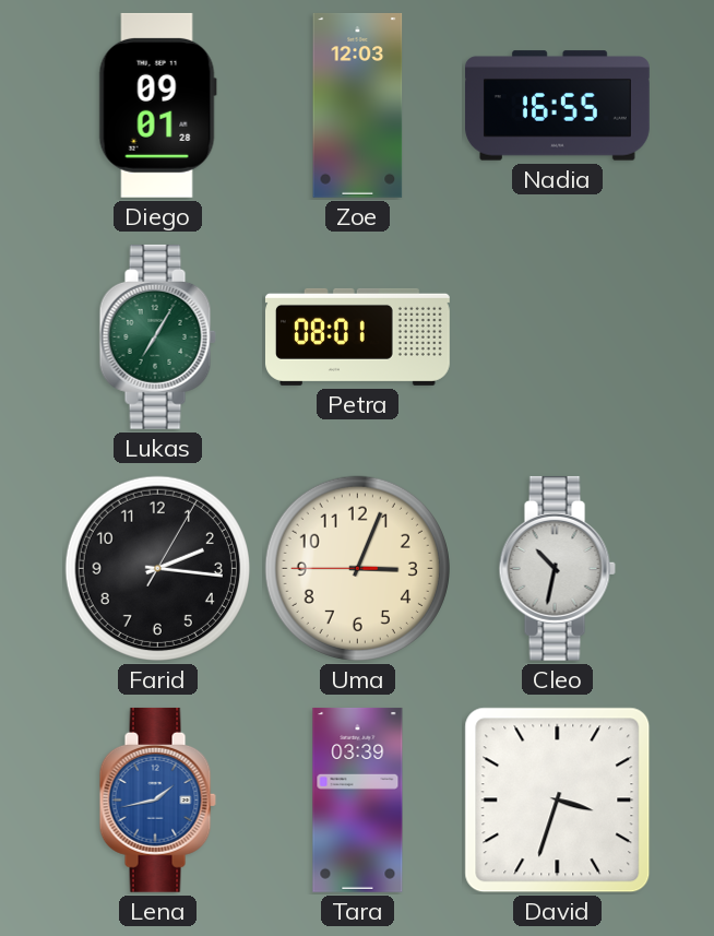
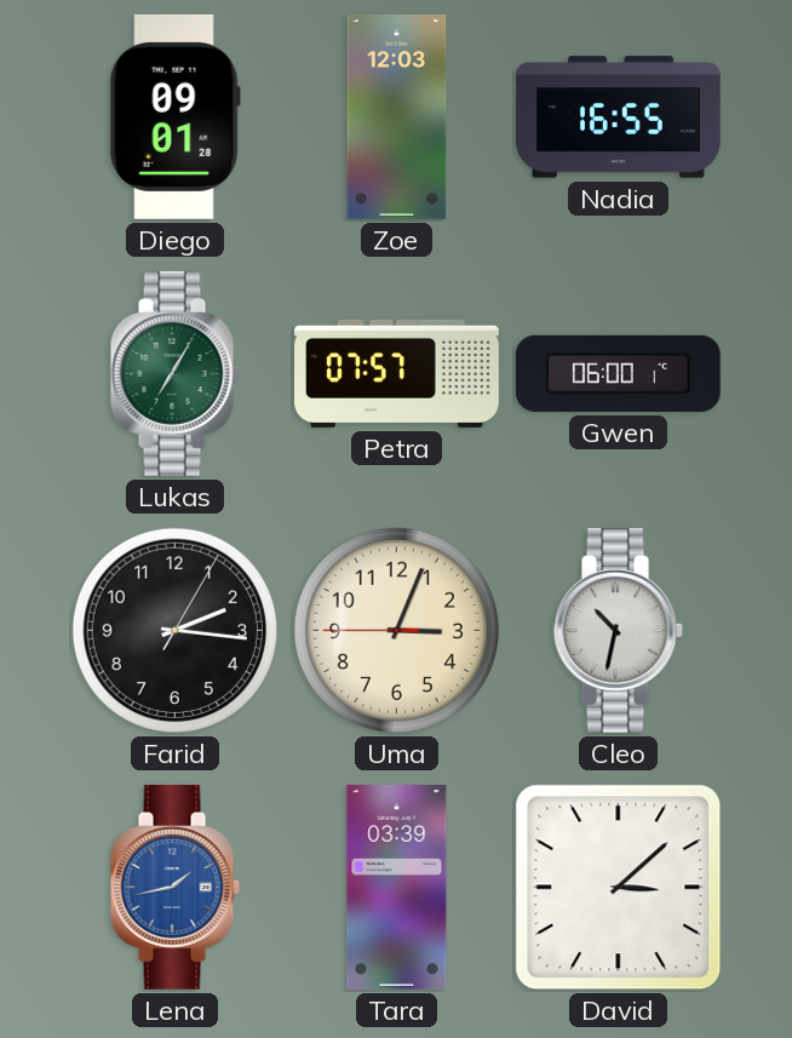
Petra: 08:01 -> 07:57 (397, 373)
Gwen: none -> 06:00 (618, 373)
David: 3:33 -> 3:08 (619, 888)
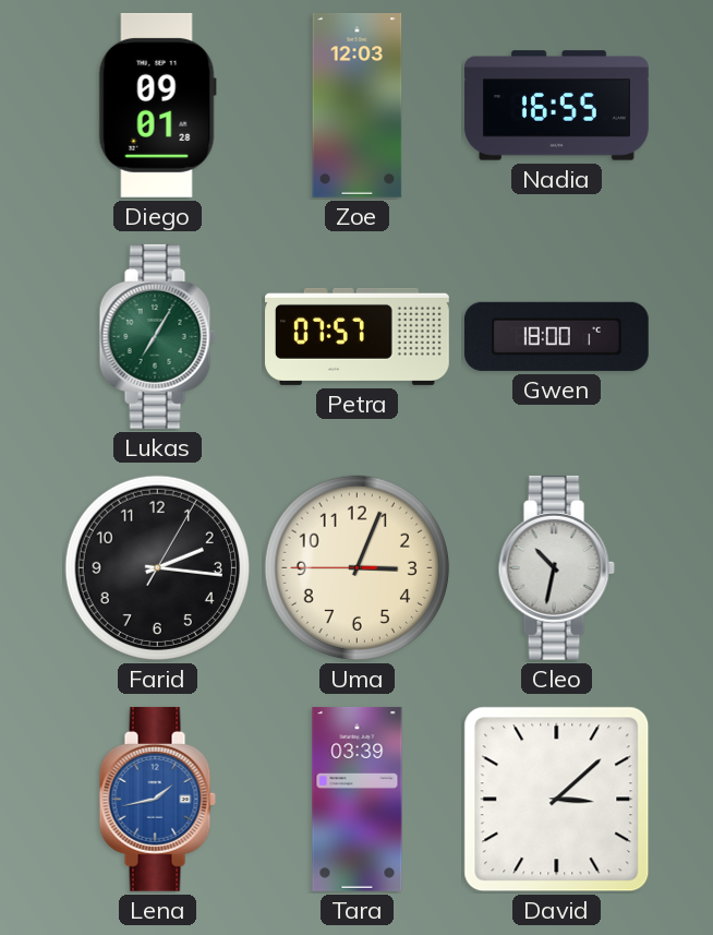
Gwen: 06:00 -> 18:00 (556, 336)
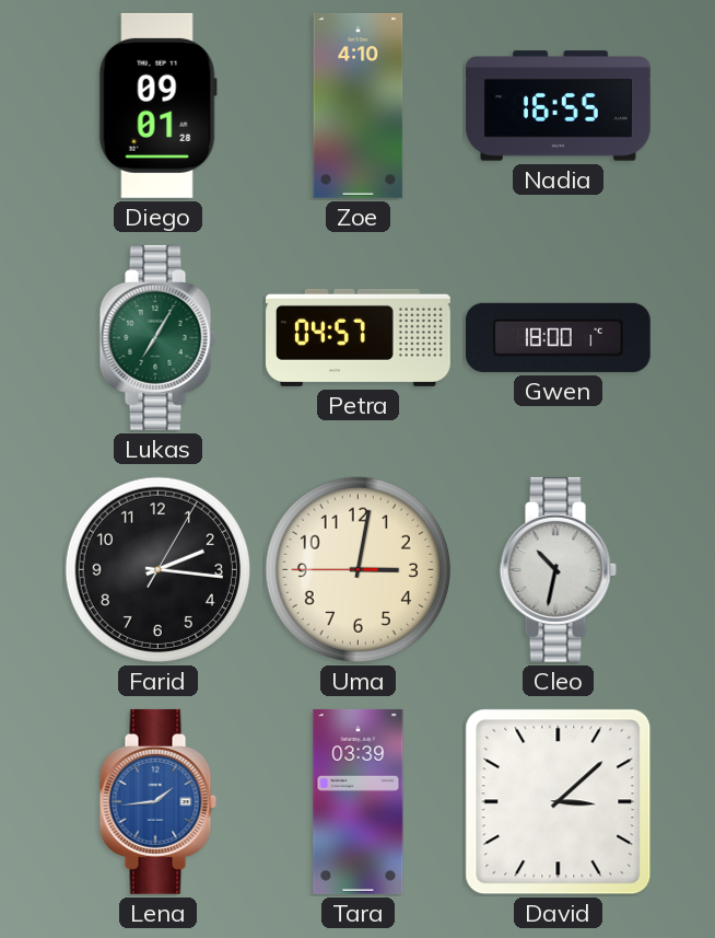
Zoe: 12:03 -> 4:10 (359, 105)
Petra: 07:57 -> 04:57 (359, 337)
Uma: 3:03 -> 3:01 (357, 569)
Lena: 1:43 -> 1:44 (157, 801)
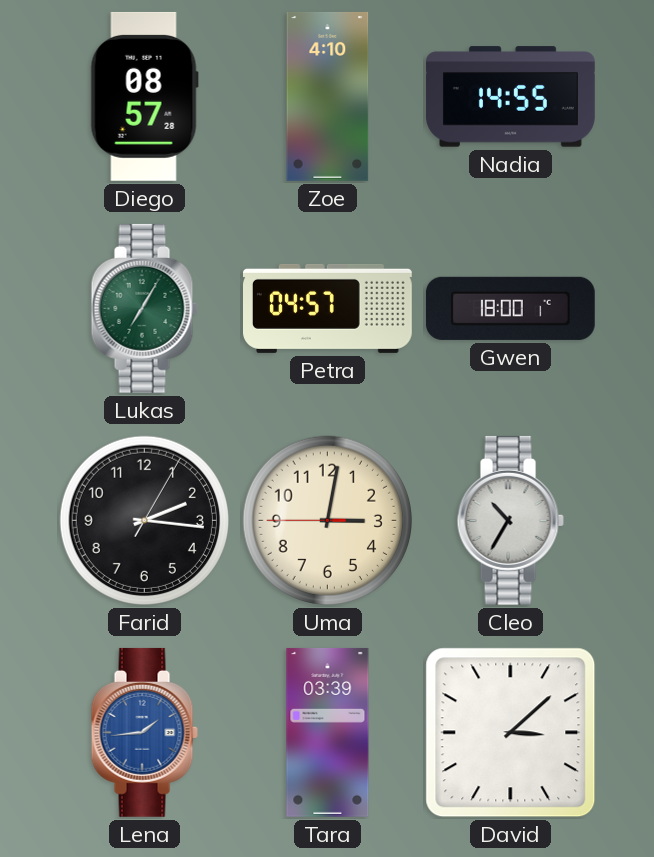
Diego: 09:01 -> 08:57 (144, 96)
Nadia: 16:55 -> 14:55 (511, 97)
Cleo: 10:32 -> 10:35 (510, 520)
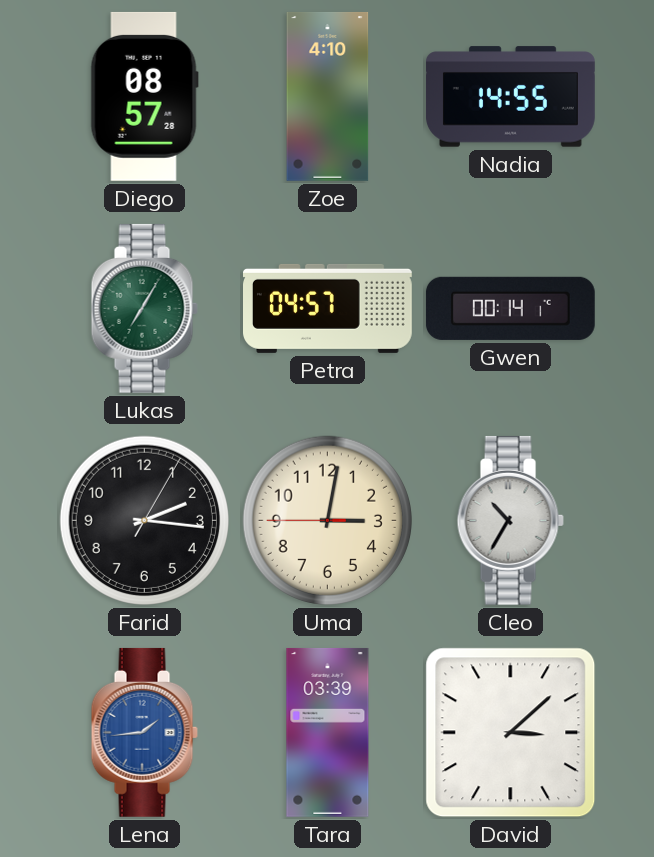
Gwen: 18:00 -> 00:14 (510, 308)
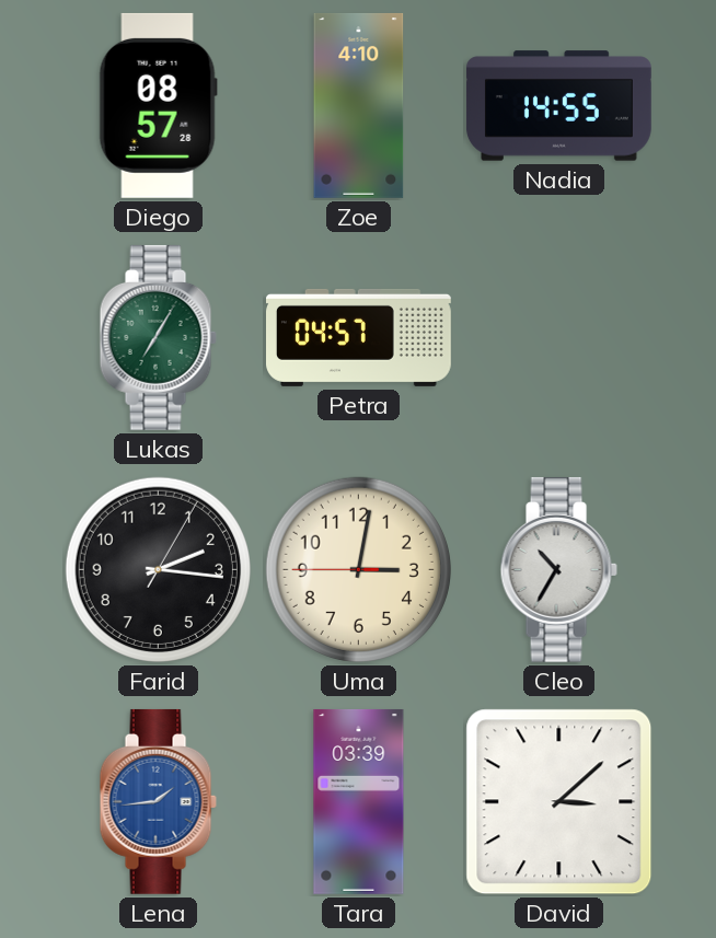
Gwen: 00:14 -> none (510, 308)
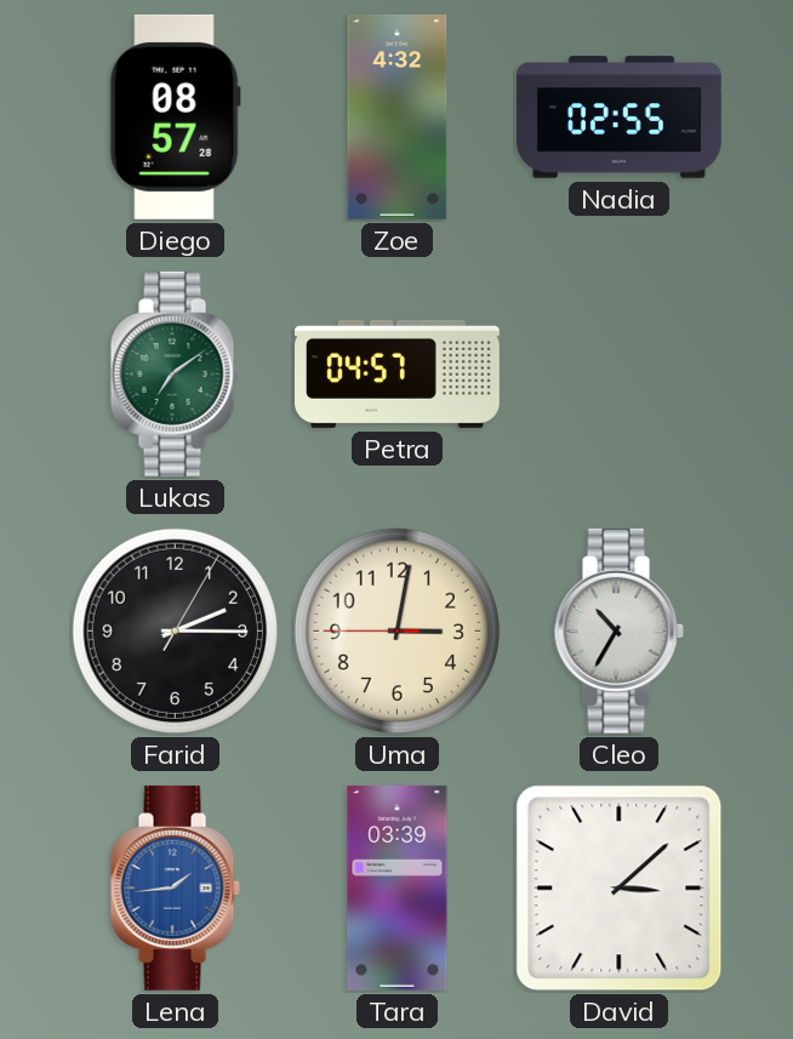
Zoe: 4:10 -> 4:32 (398, 116)
Nadia: 14:55 -> 02:55 (620, 118)
Lukas: 7:05 -> 7:09 (175, 373)
Farid: 2:16 -> 2:15 (175, 630)
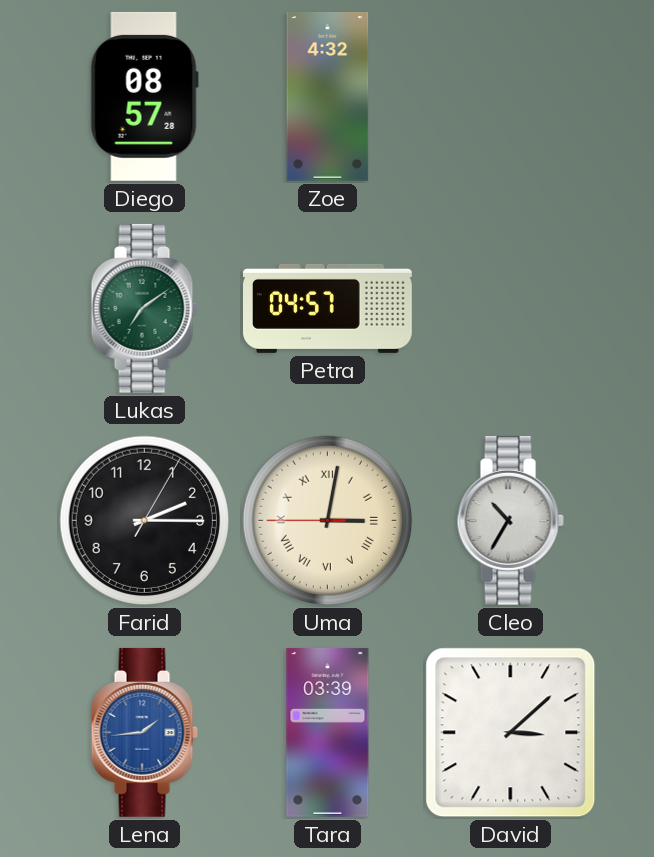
Nadia: 02:55 -> none (620, 118)
Uma numerals: Arabic -> Roman (327, 520)
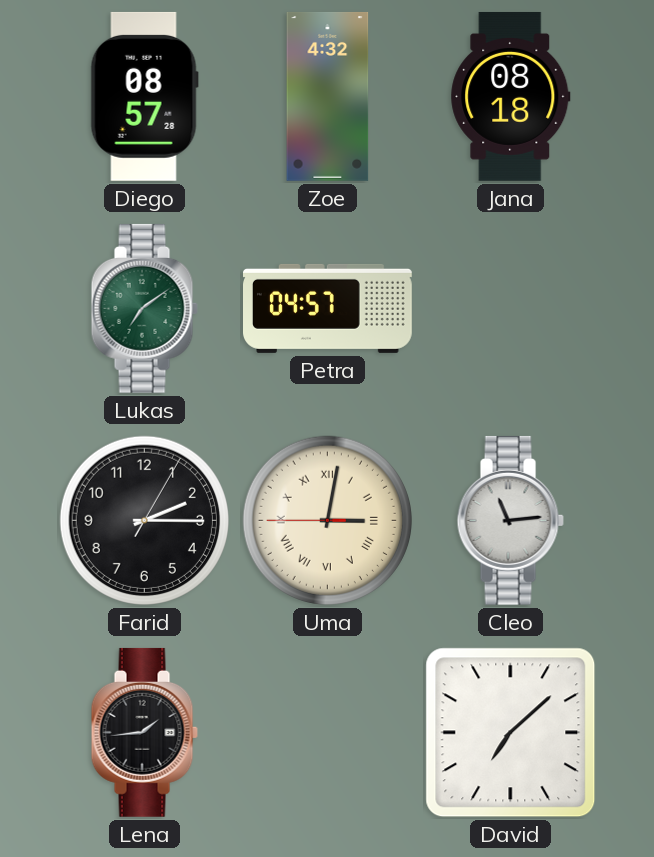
Jana: none -> 08:18 (511, 96)
Cleo: 10:35 -> 11:14 (510, 520)
Lena dial: blue -> black (144, 732)
Tara: 03:39 -> none (328, 732)
David: 3:08 -> 7:08 (511, 733)
